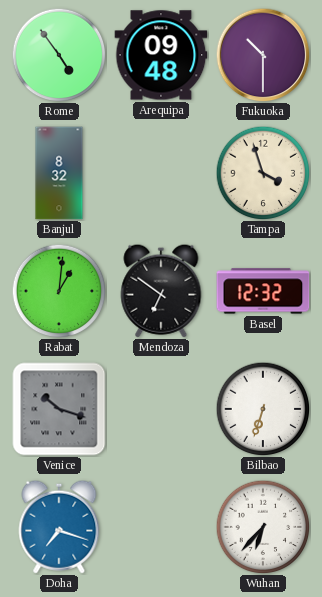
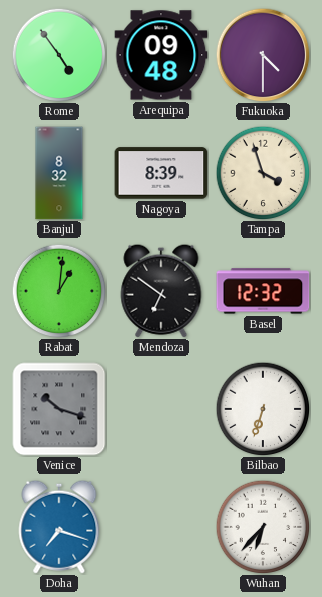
Fukuoka: 10:30 -> 4:30 (263, 55)
Nagoya: none -> 8:39 (161, 173)
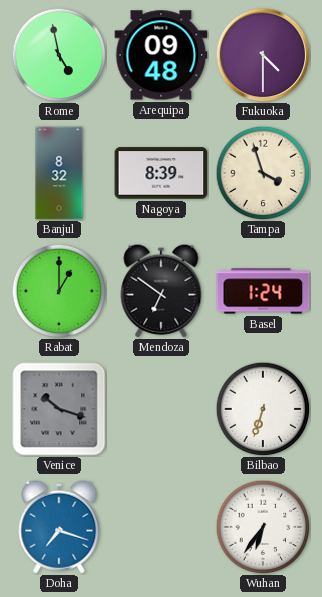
Rome: 4:54 -> 4:58 (59, 55)
Rabat: 1:01 -> 1:00 (59, 291)
Basel: 12:32 -> 1:24 (263, 291)
Wuhan: 6:37 -> 6:36 (263, 527)
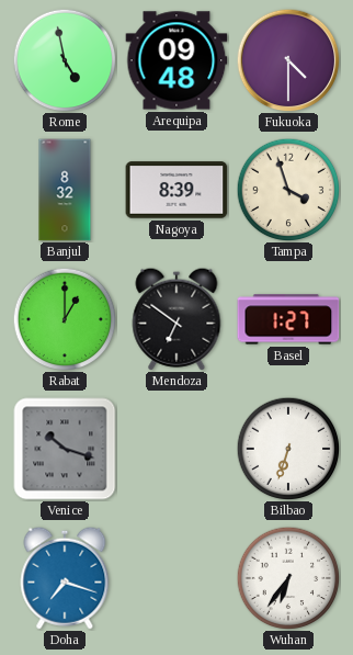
Basel: 1:24 -> 1:27 (288, 319)
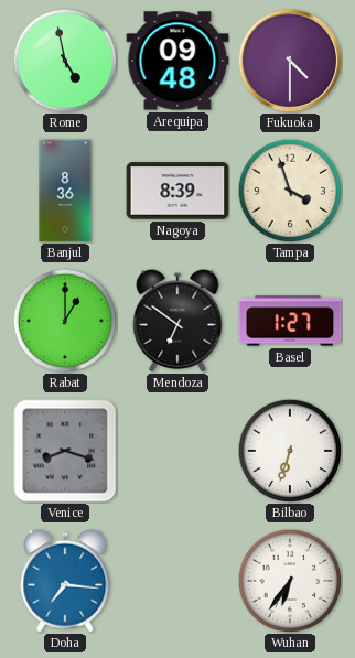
Banjul: 8:32 -> 8:36 (65, 191)
Venice: 10:18 -> 8:18 (65, 451)
Doha: 7:18 -> 7:16 (65, 581)
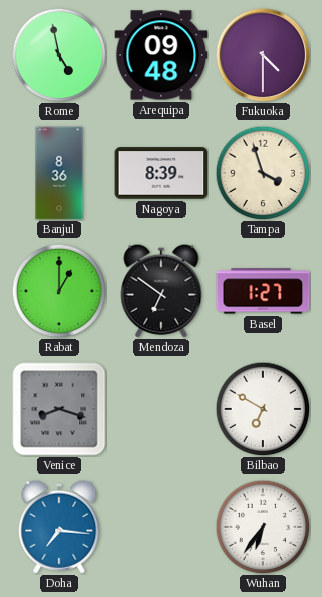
Bilbao: 6:33 -> 6:50 (263, 409)
